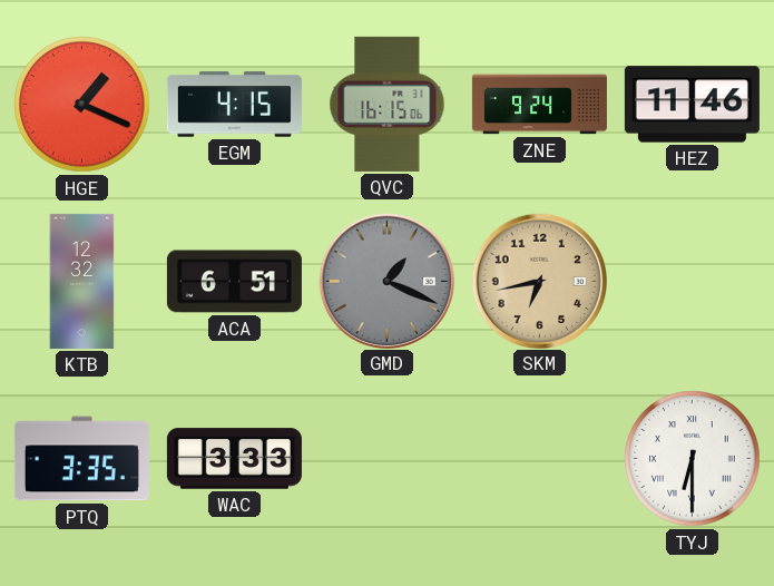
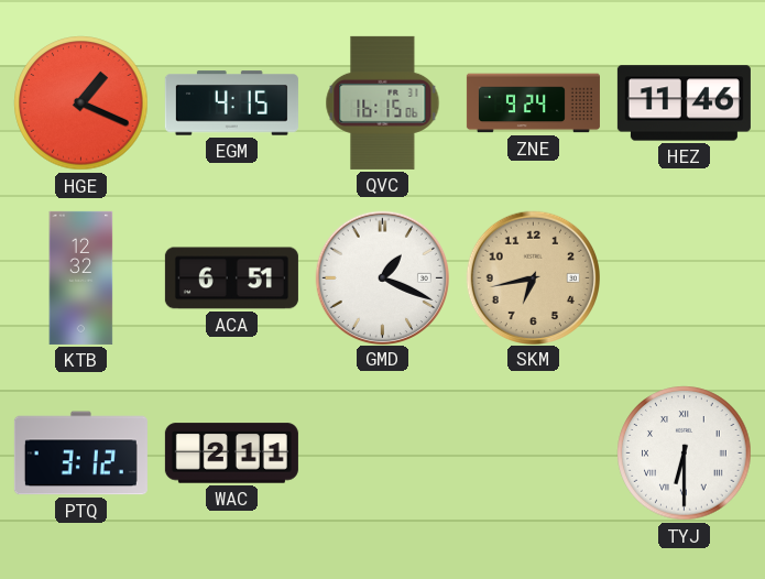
GMD dial: grey -> white (382, 277)
PTQ: 3:35 -> 3:12 (80, 454)
WAC: 3:33 -> 2:11 (231, 454)
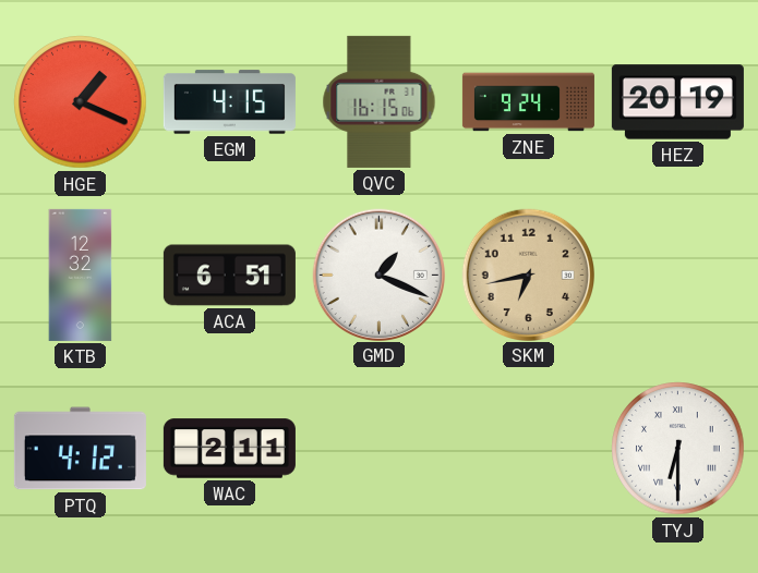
HEZ: 11:46 -> 20:19 (677, 102)
PTQ: 3:12 -> 4:12 (80, 449)
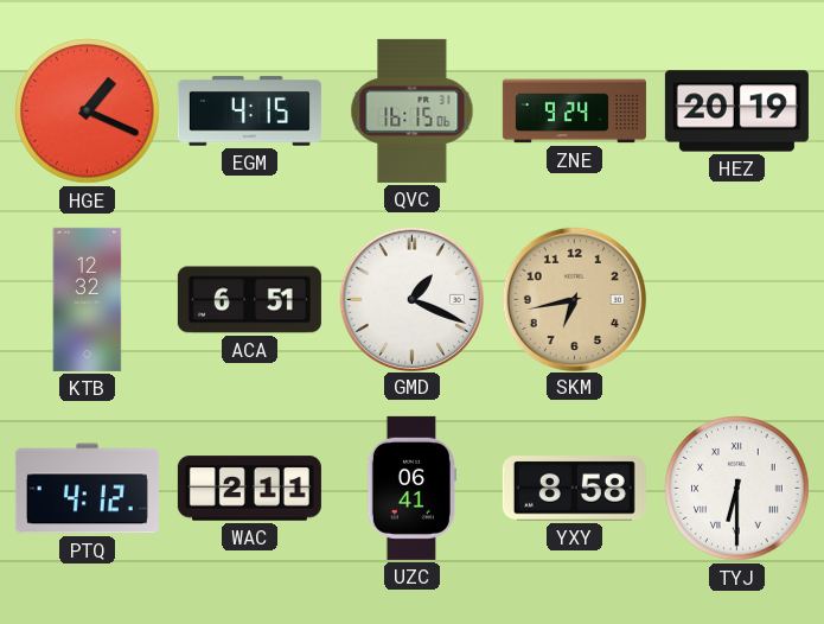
UZC: none -> 06:41 (411, 488)
YXY: none -> 8:58 (574, 489)
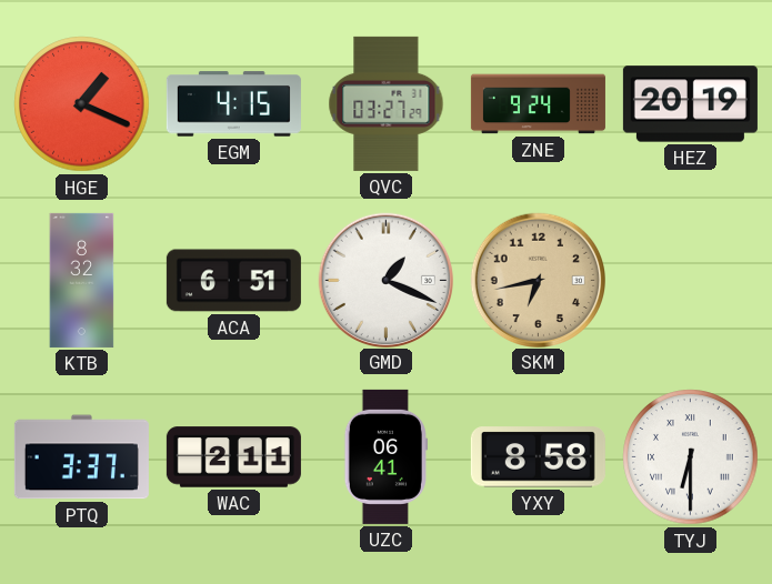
QVC: 16:15 -> 03:27 (387, 103)
KTB: 12:32 -> 8:32 (82, 280)
PTQ: 4:12 -> 3:37 (81, 457)
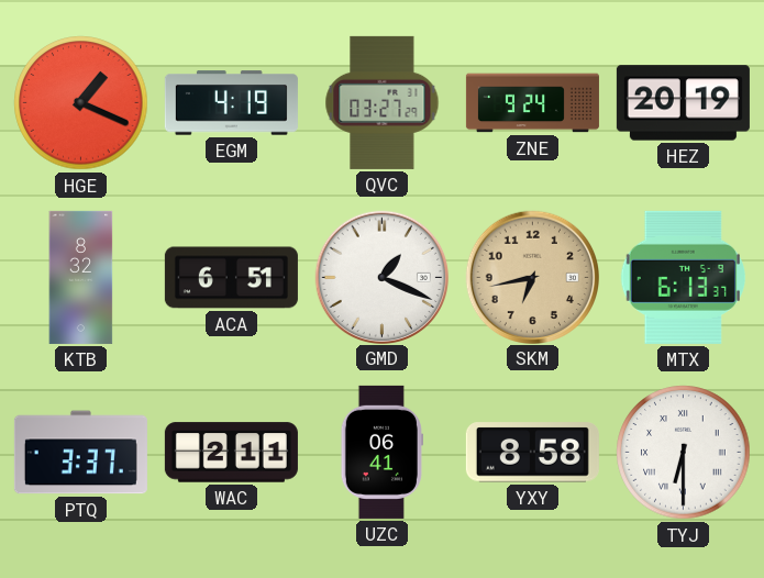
EGM: 4:15 -> 4:19 (231, 103)
MTX: none -> 6:13 (683, 277)
